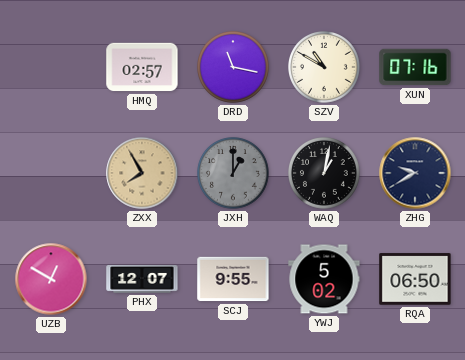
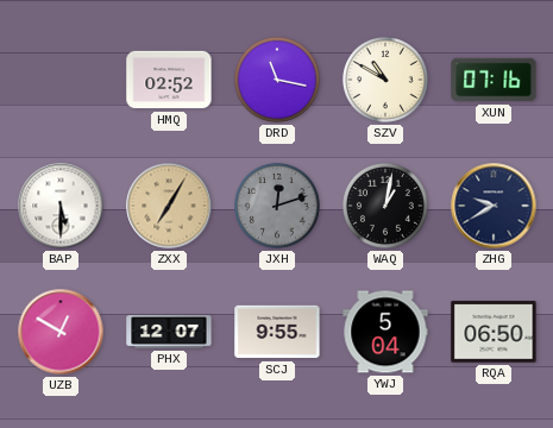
HMQ: 02:57 -> 02:52 (169, 80)
BAP: none -> 5:30 (61, 206)
ZXX: 7:55 -> 7:05 (169, 206)
JXH: 1:00 -> 12:12 (278, 207)
YWJ: 5:02 -> 5:04 (385, 332)
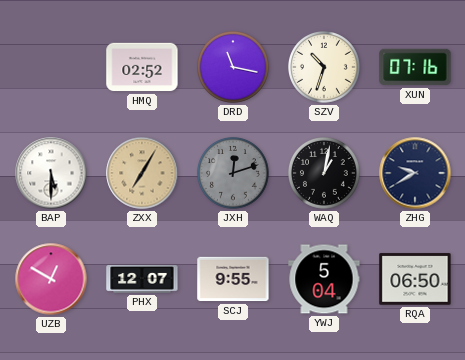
SZV: 10:50 -> 10:33 (325, 68)
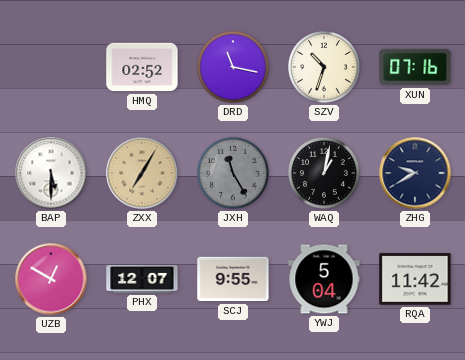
JXH: 12:12 -> 11:25 (234, 174)
RQA: 06:50 -> 11:42 (415, 279)
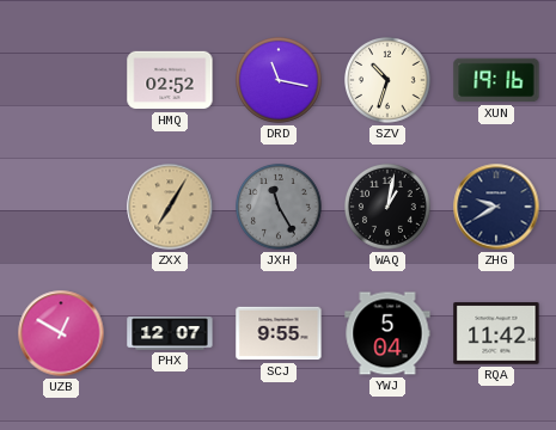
XUN: 07:16 -> 19:16 (496, 80)
BAP: 5:30 -> none (51, 173)
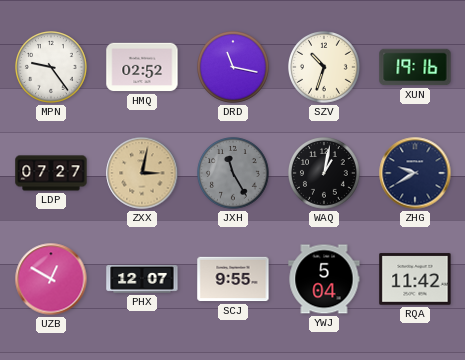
MPN: none -> 9:24 (52, 68)
LDP: none -> 07:27 (51, 173)
ZXX: 7:05 -> 3:02 (142, 173)
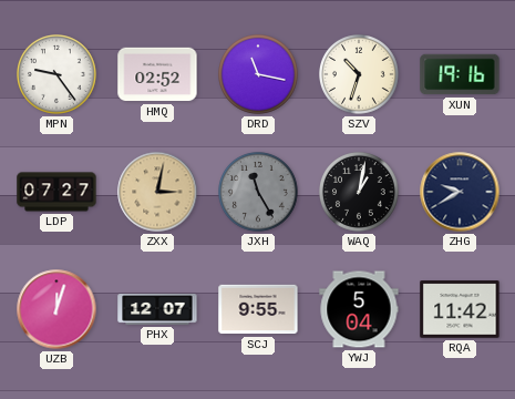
UZB: 12:50 -> 12:03 (56, 309)
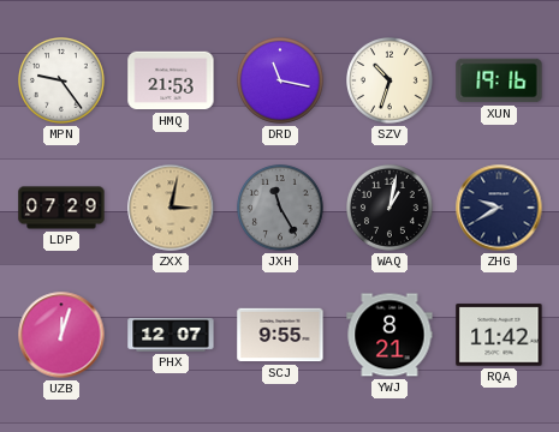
HMQ: 02:52 -> 21:53 (171, 80)
LDP: 07:27 -> 07:29 (61, 208)
YWJ: 5:04 -> 8:21 (389, 335)
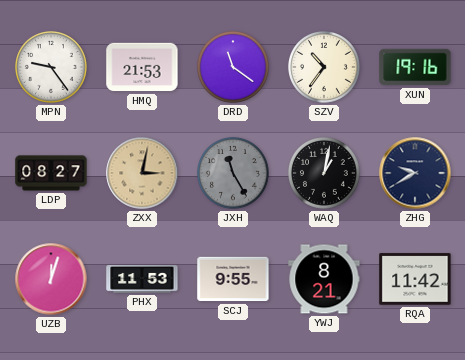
DRD: 11:17 -> 11:21 (234, 68)
SZV: 10:33 -> 10:36 (325, 68)
LDP: 07:29 -> 08:27 (51, 173)
PHX: 12:07 -> 11:53 (142, 280)
